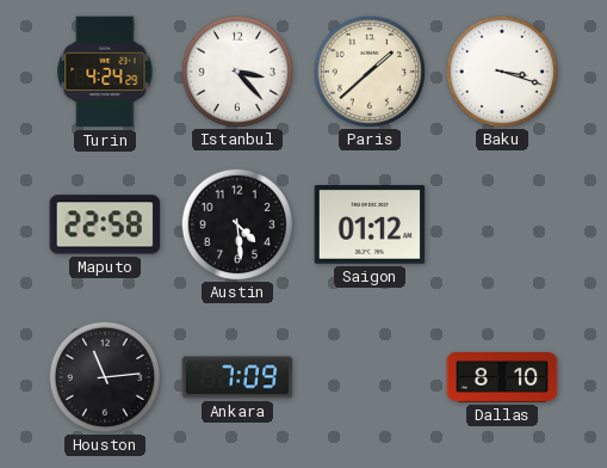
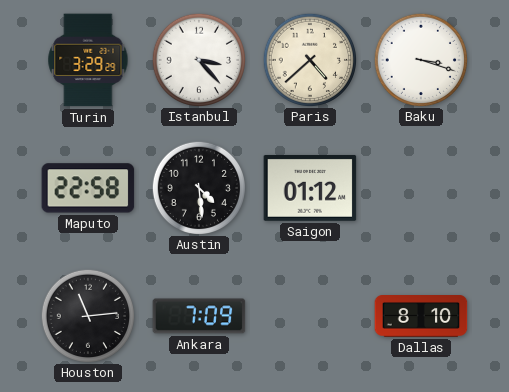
Turin: 4:24 -> 3:29 (88, 60)
Paris: 1:38 -> 4:38 (309, 59)
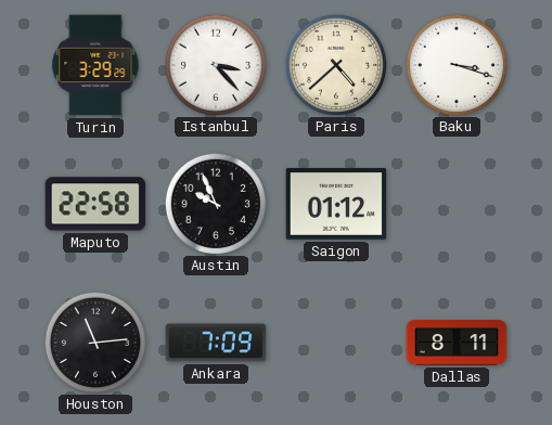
Austin: 4:29 -> 9:56 (215, 203)
Dallas: 8:10 -> 8:11 (457, 344)
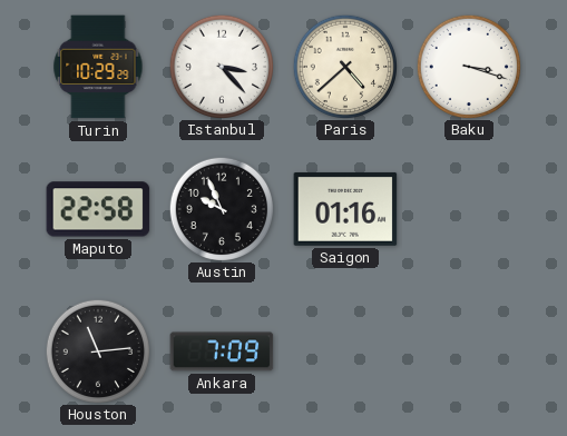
Turin: 3:29 -> 10:29 (98, 67)
Saigon: 01:12 -> 01:16 (345, 209)
Dallas: 8:11 -> none (457, 344)
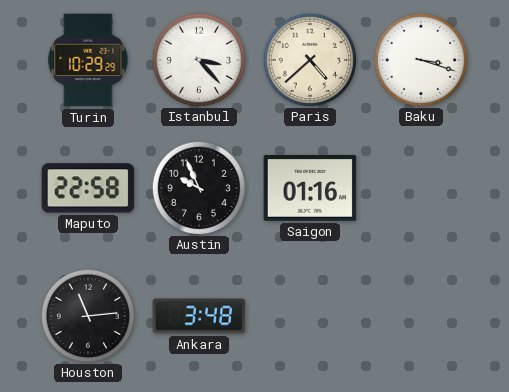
Ankara: 7:09 -> 3:48 (199, 316)
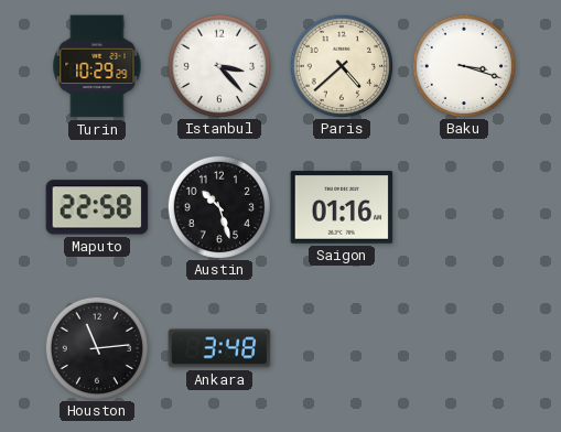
Austin: 9:56 -> 10:27 (218, 206)
